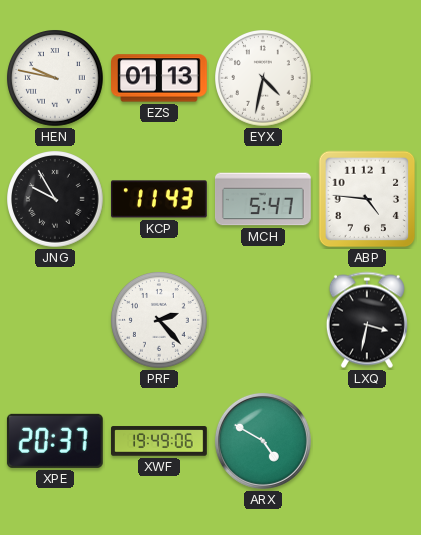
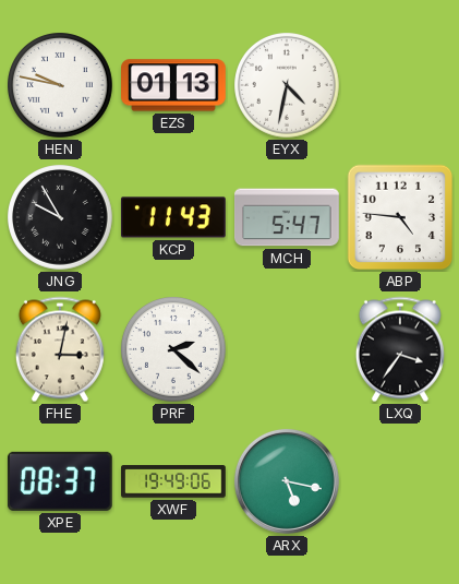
FHE: none -> 3:02 (60, 349)
PRF: 2:23 -> 2:22 (174, 350)
LXQ: 3:32 -> 3:36 (400, 349)
XPE: 20:37 -> 08:37 (60, 481)
ARX: 4:50 -> 5:17 (287, 481)
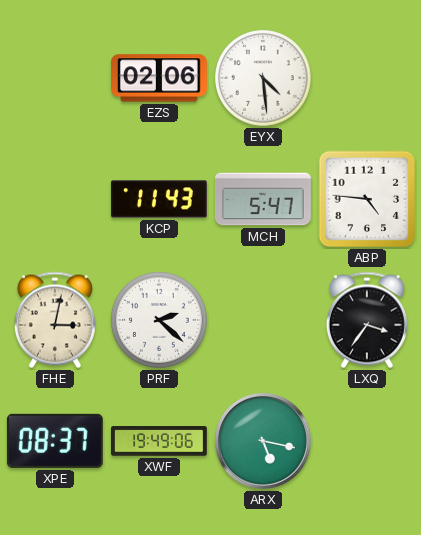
HEN: 9:47 -> none (61, 86)
EZS: 01:13 -> 02:06 (160, 78)
EYX: 4:32 -> 4:29 (264, 79)
JNG: 9:55 -> none (61, 218)
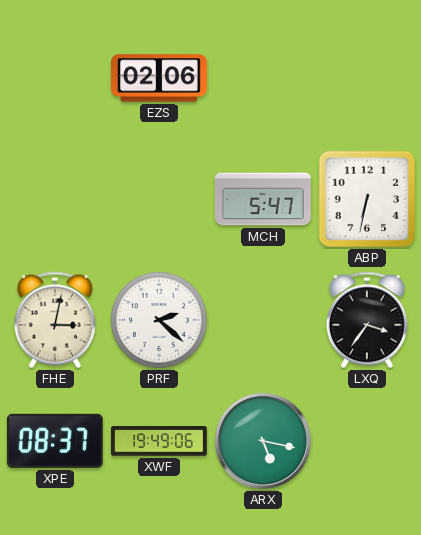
EYX: 4:29 -> none (264, 79)
KCP: 11:43 -> none (159, 199)
ABP: 4:46 -> 6:32 (367, 199)
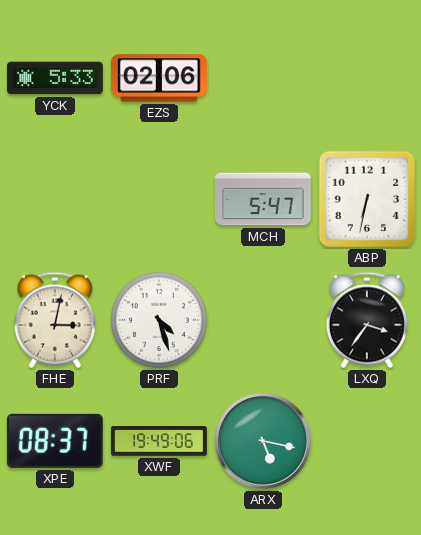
YCK: none -> 5:33 (56, 78)
PRF: 2:22 -> 4:27 (160, 321)
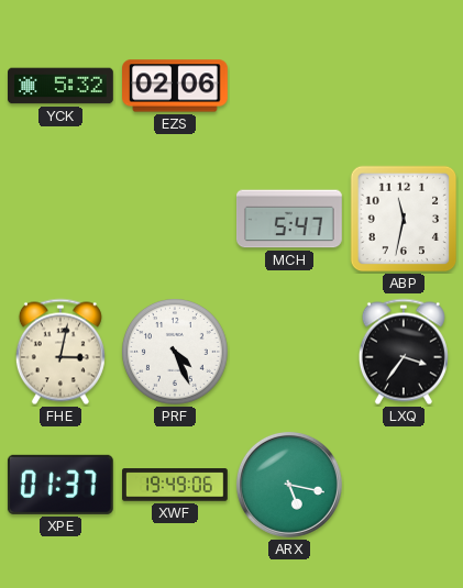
YCK: 5:33 -> 5:32 (62, 86)
ABP: 6:32 -> 11:32 (404, 219)
PRF: 4:27 -> 4:26 (176, 353)
XPE: 08:37 -> 01:37 (60, 485)
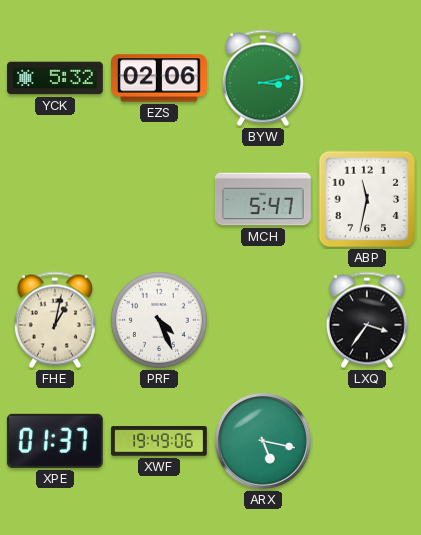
BYW: none -> 3:13 (263, 78)
FHE: 3:02 -> 1:02 (55, 320)
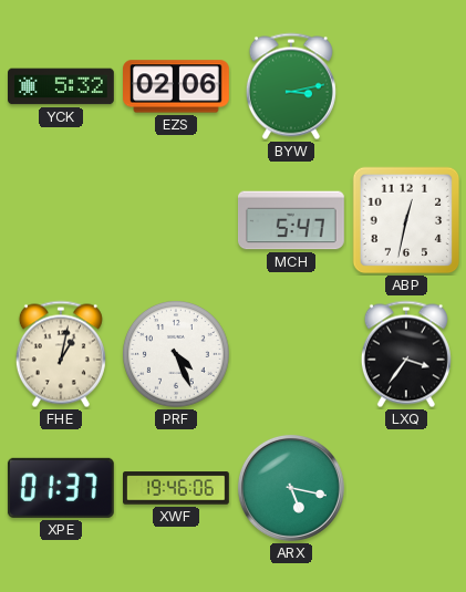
ABP: 11:32 -> 12:32 (406, 220)
XWF: 19:49 -> 19:46 (177, 488)
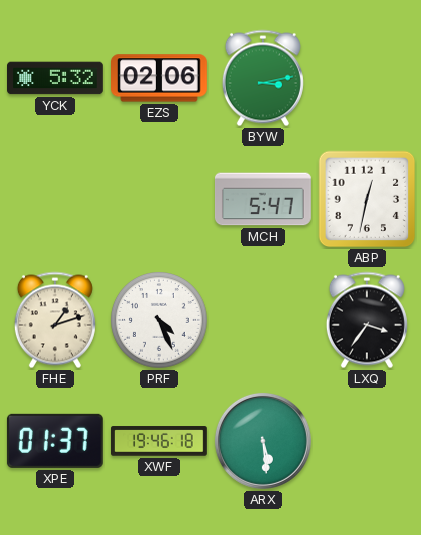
FHE: 1:02 -> 1:12 (55, 320)
XWF: 19:46:06 -> 19:46:18 (160, 441)
ARX: 5:17 -> 5:29 (263, 441)
